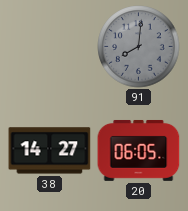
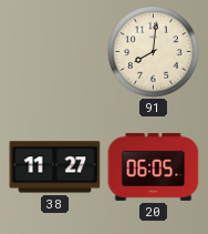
91 dial: grey -> cream (154, 52)
38: 14:27 -> 11:27 (55, 167)
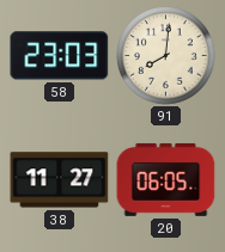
58: none -> 23:03 (60, 56)
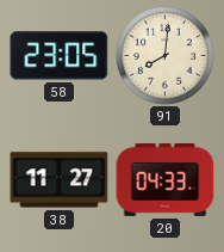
58: 23:03 -> 23:05 (60, 56)
20: 06:05 -> 04:33 (166, 179)
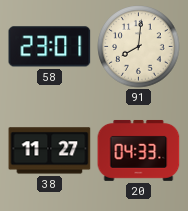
58: 23:05 -> 23:01 (50, 47)
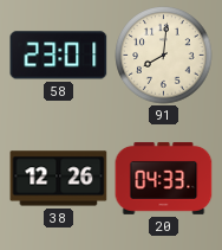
38: 11:27 -> 12:26 (59, 179)
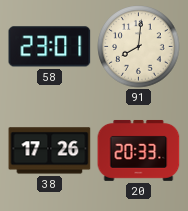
38: 12:26 -> 17:26 (50, 151)
20: 04:33 -> 20:33 (139, 150)
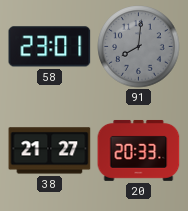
91 dial: cream -> grey (139, 47)
38: 17:26 -> 21:27 (50, 151)
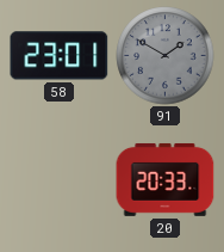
91: 8:01 -> 1:50 (166, 56)
38: 21:27 -> none (50, 151)
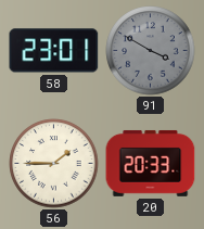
91: 1:50 -> 3:50 (151, 51)
56: none -> 1:45 (54, 164)
